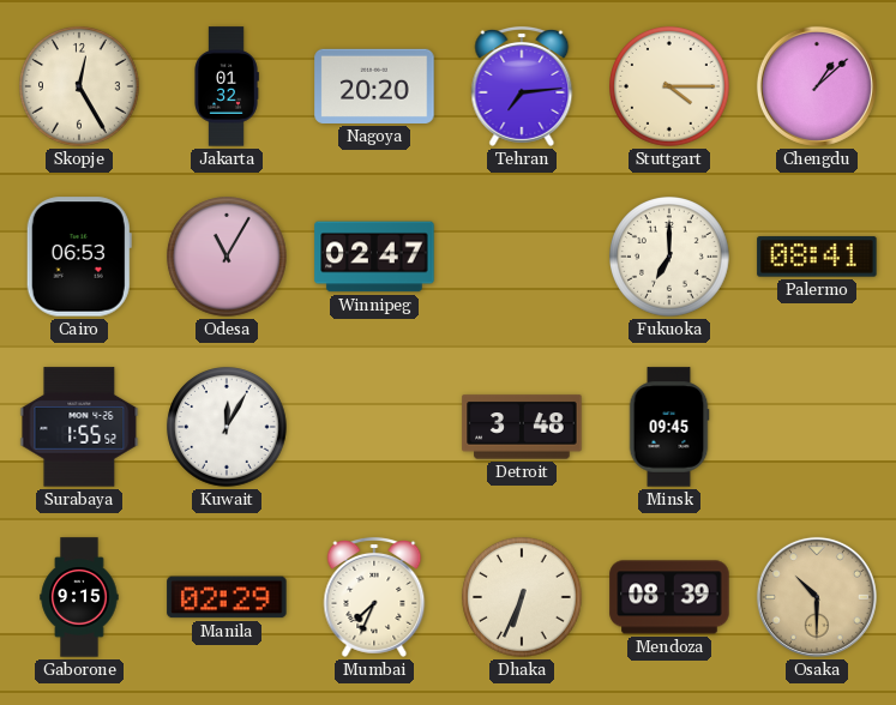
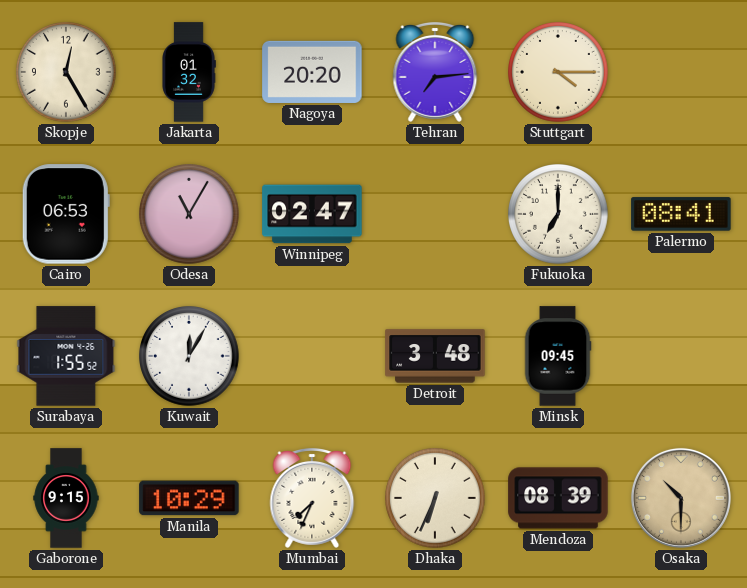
Chengdu: 1:08 -> none (817, 86)
Manila: 02:29 -> 10:29 (189, 498)
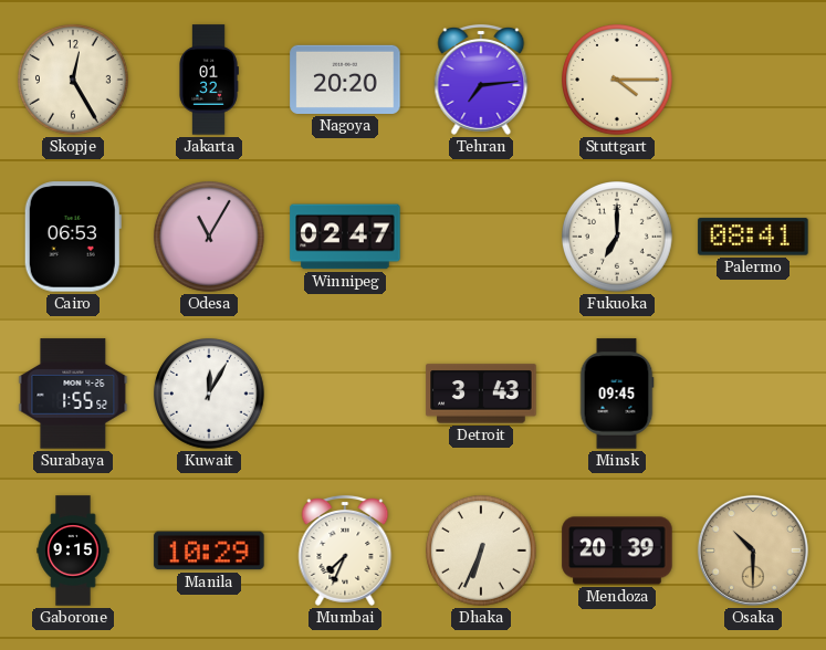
Detroit: 3:48 -> 3:43 (481, 394)
Mendoza: 08:39 -> 20:39 (617, 551)
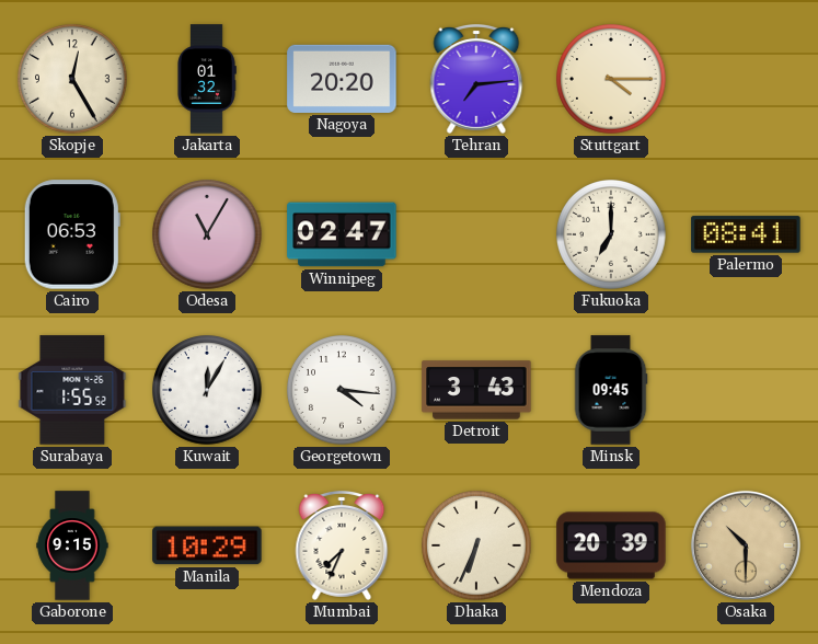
Georgetown: none -> 4:16 (343, 391)
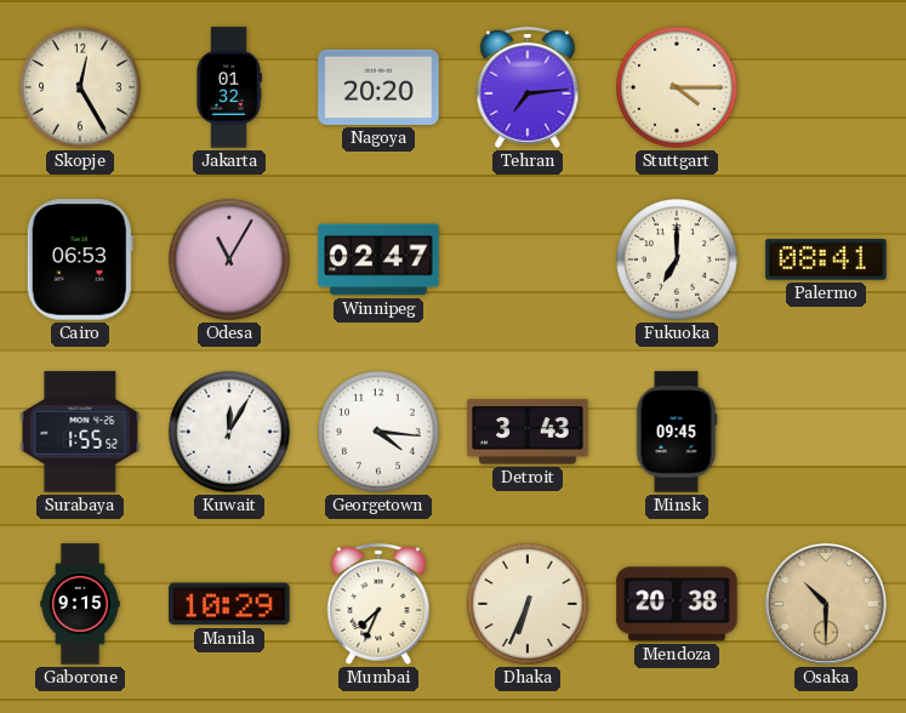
Mendoza: 20:39 -> 20:38 (677, 604)
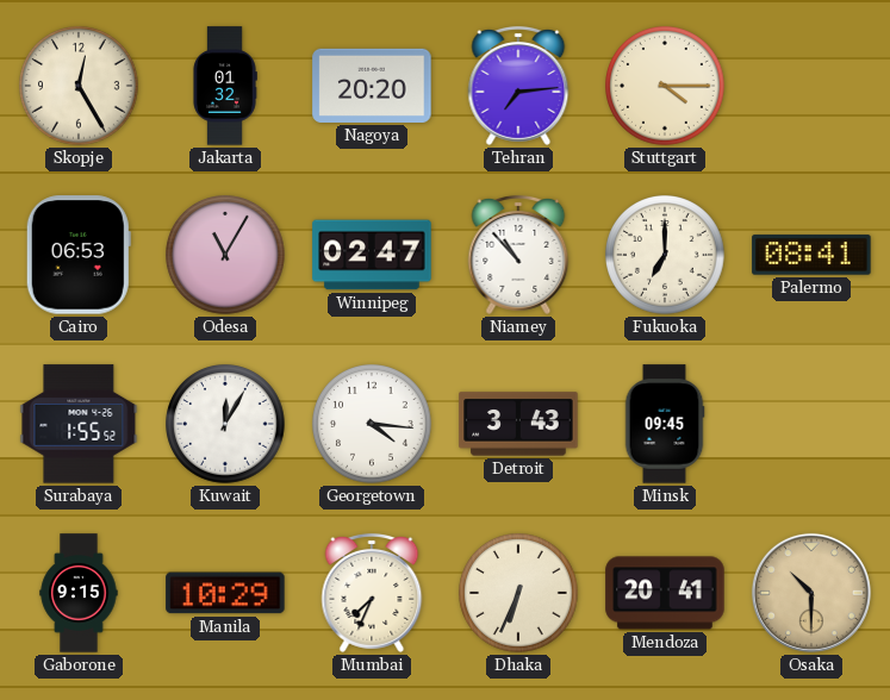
Niamey: none -> 10:53 (518, 255)
Mendoza: 20:38 -> 20:41 (665, 593)
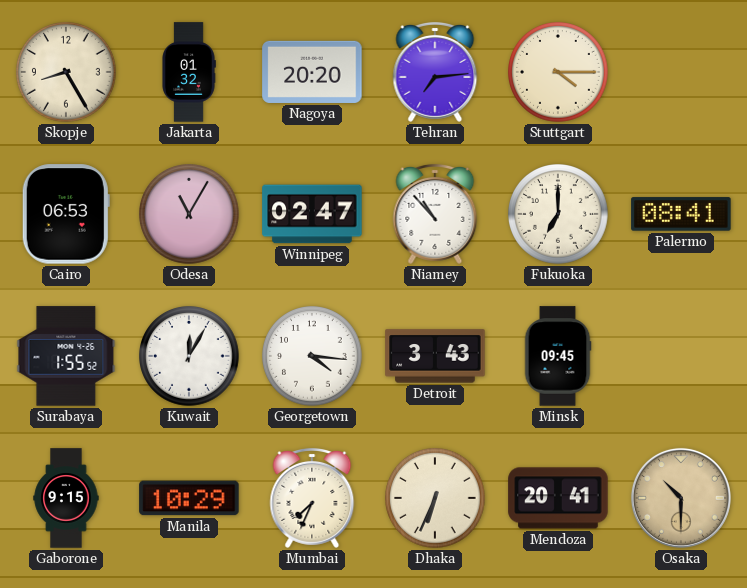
Skopje: 12:25 -> 8:25 (67, 73)
